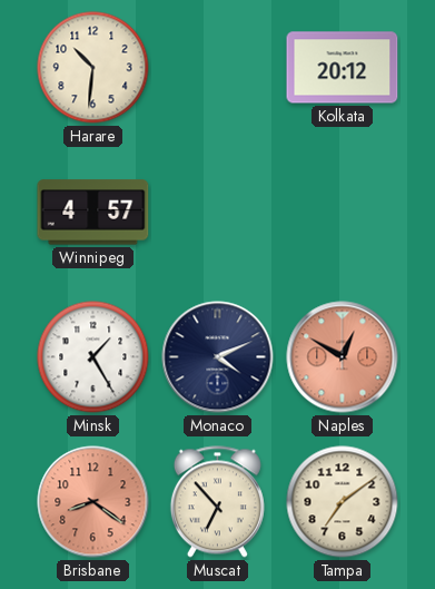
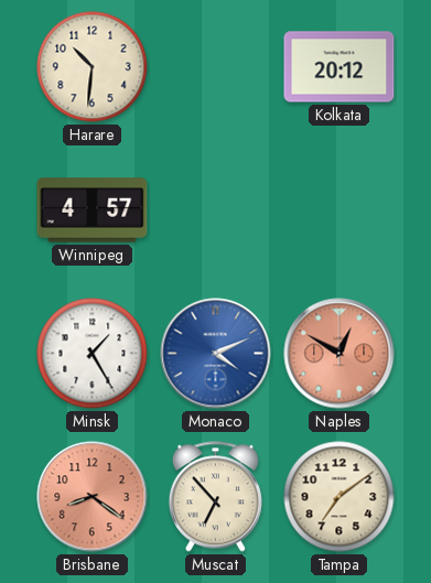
Monaco dial: navy -> blue (216, 354)
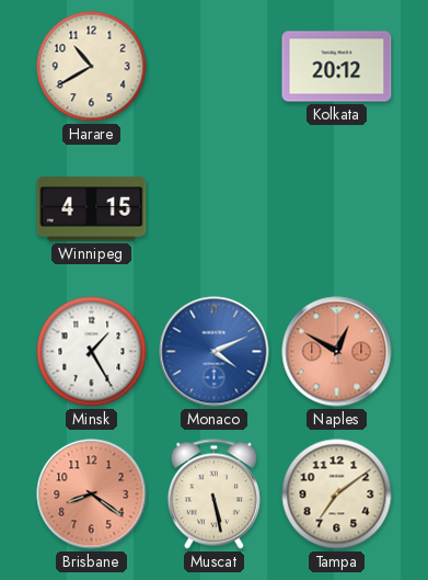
Harare: 10:31 -> 10:40 (92, 67)
Winnipeg: 4:57 -> 4:15 (92, 209)
Muscat: 6:53 -> 5:28 (213, 494)
